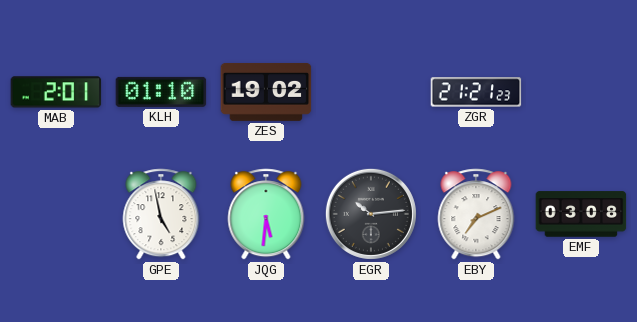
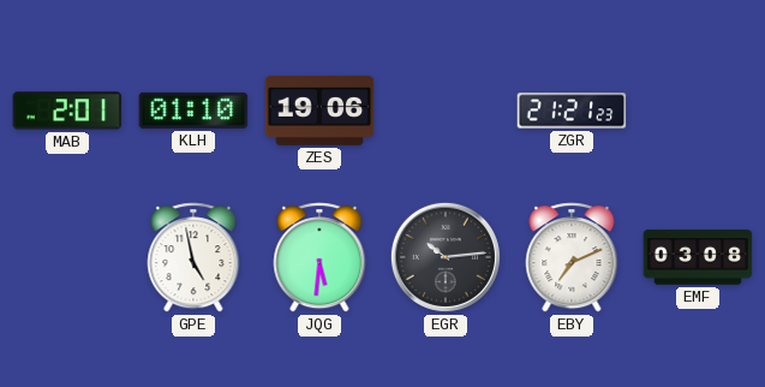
ZES: 19:02 -> 19:06 (319, 111)
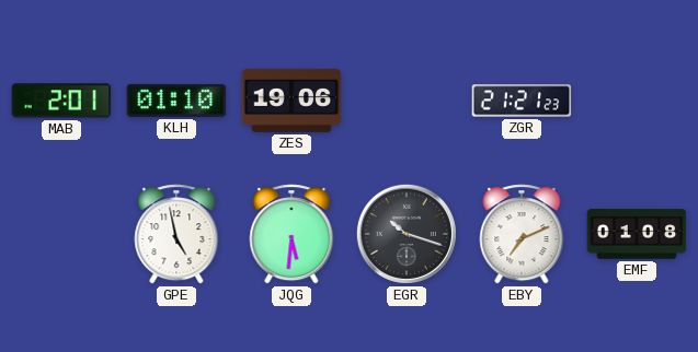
EGR: 10:14 -> 10:18 (407, 234)
EMF: 03:08 -> 01:08 (637, 234)
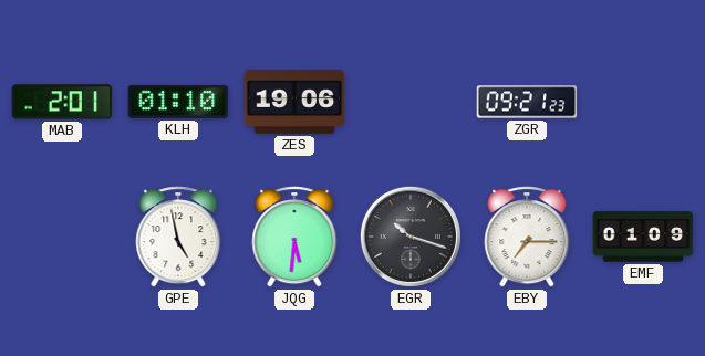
ZGR: 21:21 -> 09:21 (527, 102)
EBY: 7:11 -> 7:15 (527, 237)
EMF: 01:08 -> 01:09 (643, 237)
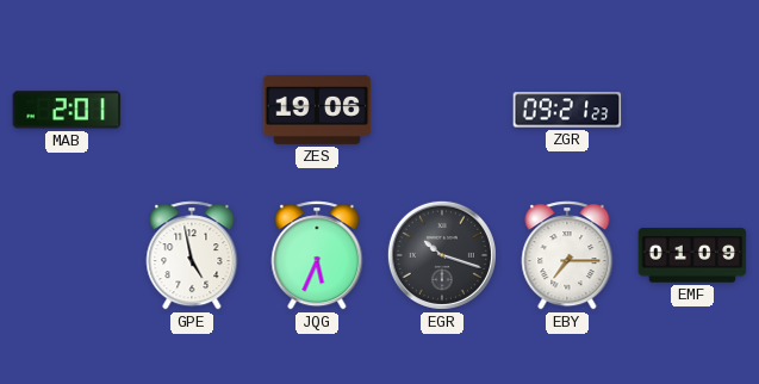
KLH: 01:10 -> none (178, 102)
JQG: 5:31 -> 5:34 (317, 255)
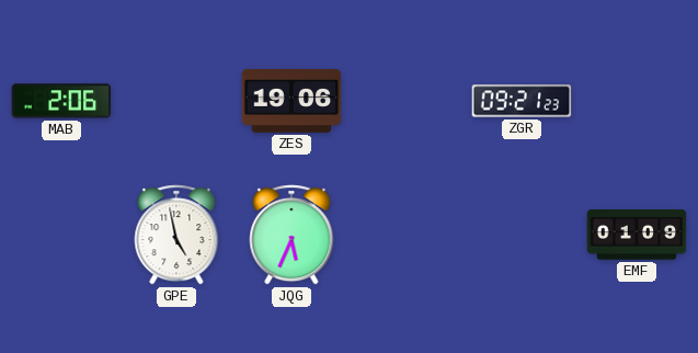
MAB: 2:01 -> 2:06 (61, 101)
EGR: 10:18 -> none (442, 255)
EBY: 7:15 -> none (567, 255)
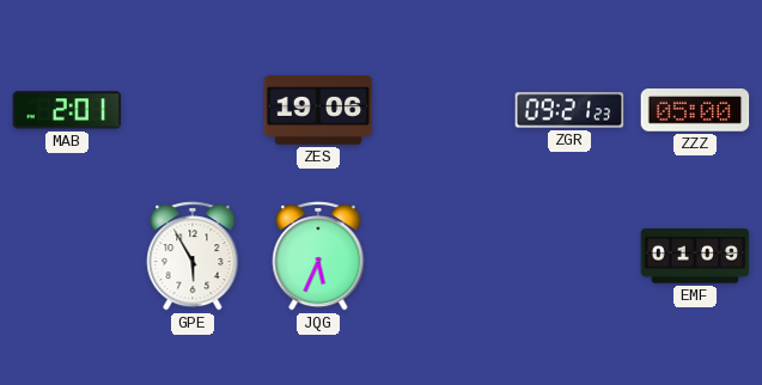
MAB: 2:06 -> 2:01 (67, 110)
ZZZ: none -> 05:00 (695, 110)
GPE: 4:58 -> 5:55 (193, 256)
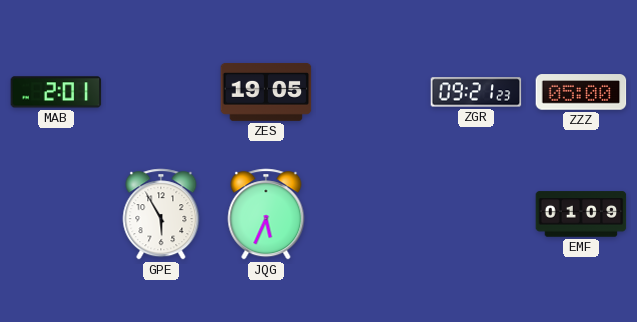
ZES: 19:06 -> 19:05 (266, 92)
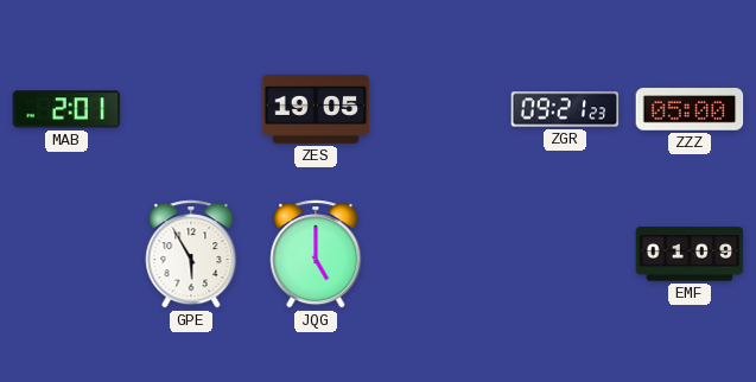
JQG: 5:34 -> 5:00 (316, 254)
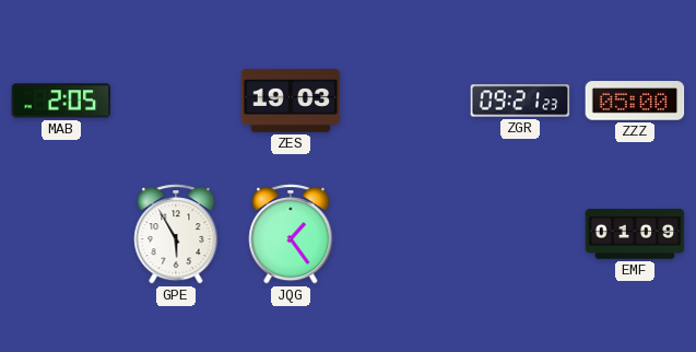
MAB: 2:01 -> 2:05 (61, 101)
ZES: 19:05 -> 19:03 (291, 101)
JQG: 5:00 -> 1:24 (291, 234)
